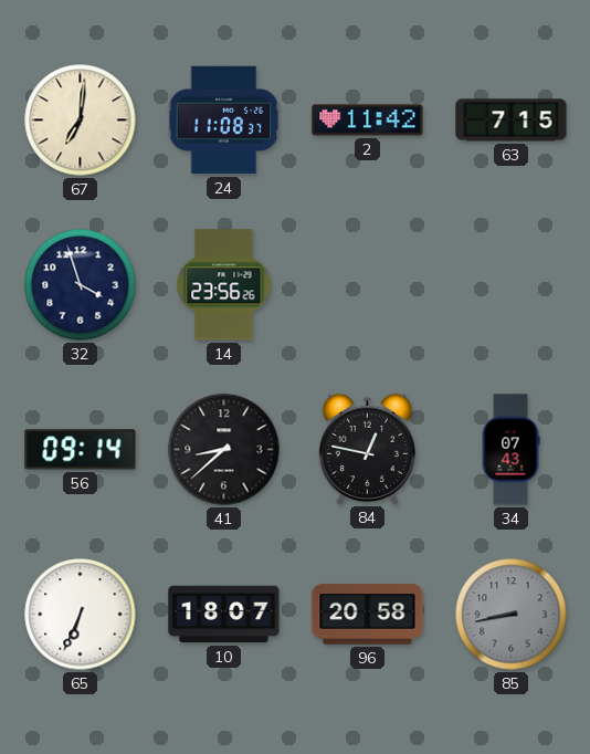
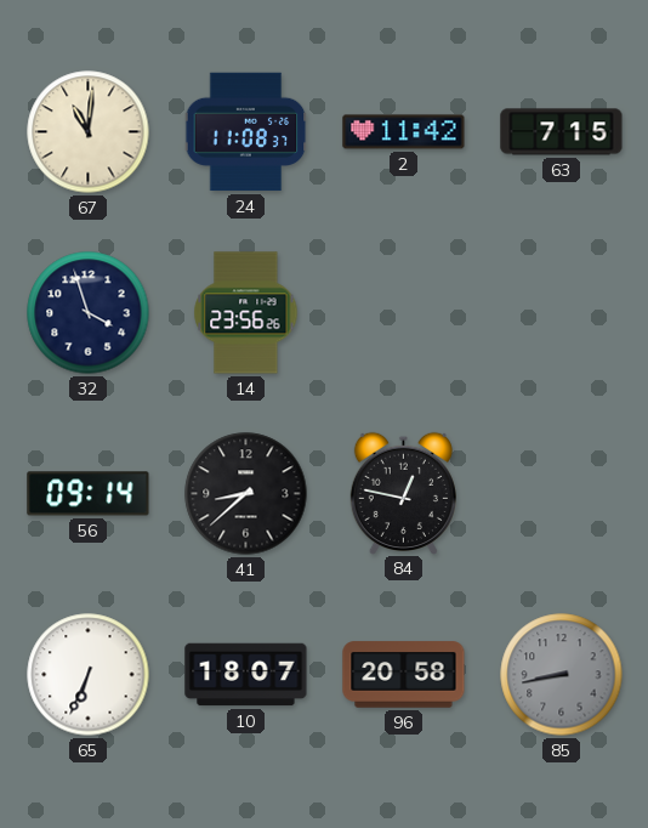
67: 7:01 -> 11:01 (89, 132)
34: 07:43 -> none (510, 450)
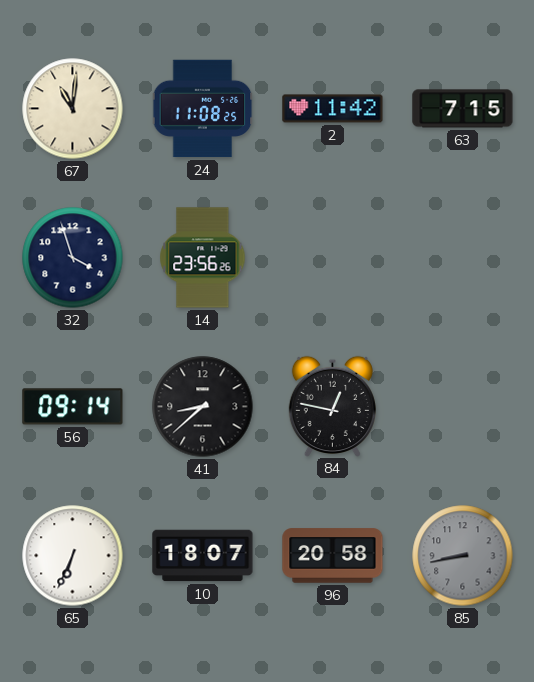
24: 11:08:37 -> 11:08:25 (203, 109)
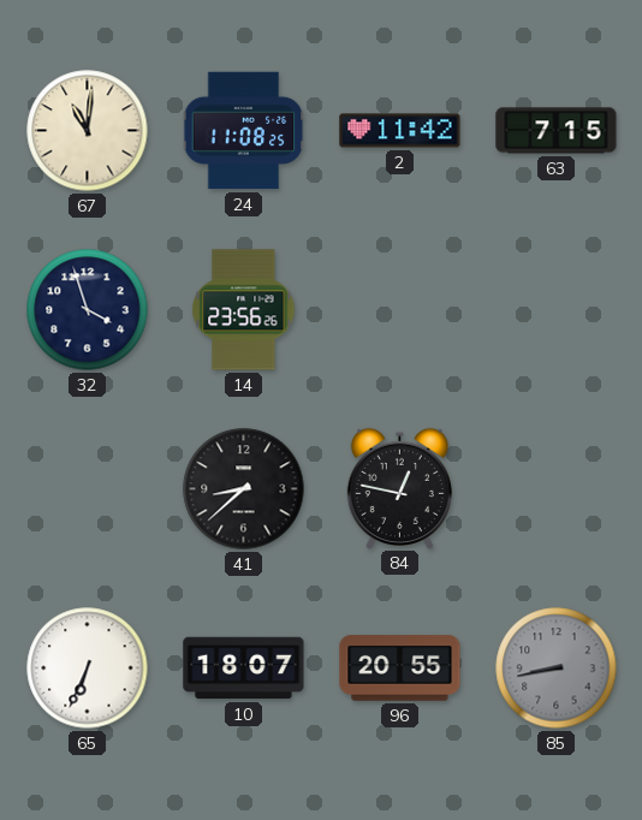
56: 09:14 -> none (73, 407)
96: 20:58 -> 20:55 (400, 669)
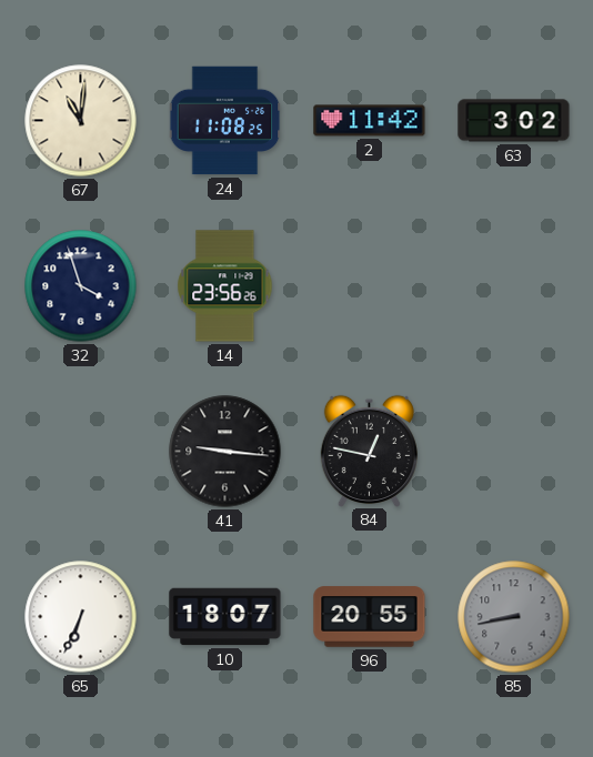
63: 7:15 -> 3:02 (514, 121)
41: 8:38 -> 9:16 (225, 452)
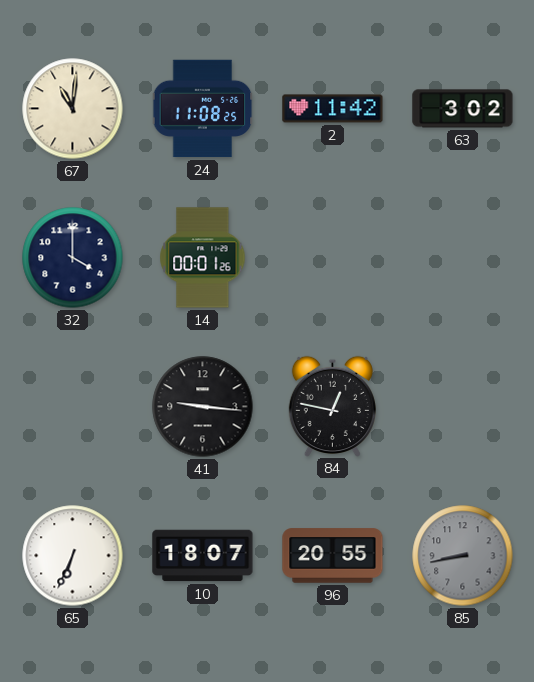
32: 3:57 -> 4:00 (73, 258)
14: 23:56 -> 00:01 (203, 258)
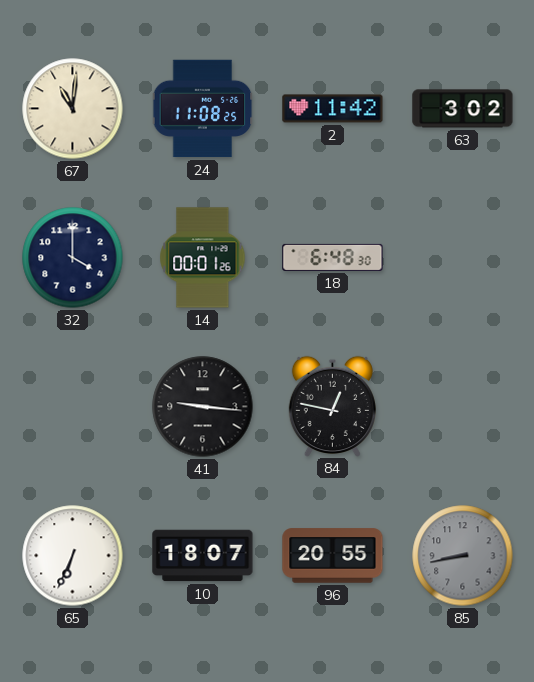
18: none -> 6:48 (333, 257)
